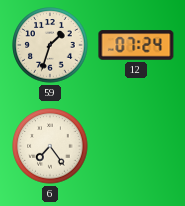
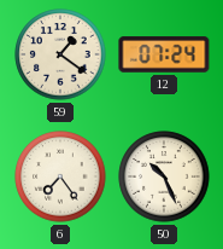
59: 1:33 -> 1:21 (60, 54)
50: none -> 10:26 (164, 176)
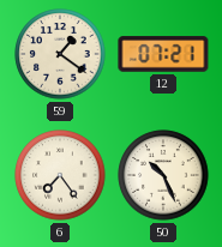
12: 07:24 -> 07:21 (163, 54)
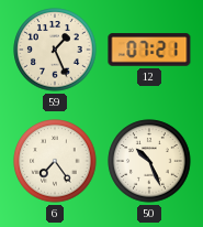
59: 1:21 -> 1:26 (55, 50)
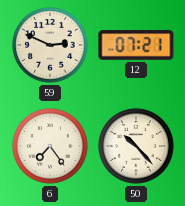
59: 1:26 -> 2:49 (50, 45)
50: 10:26 -> 10:23 (136, 146)
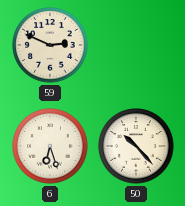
12: 07:21 -> none (136, 45)
6: 7:24 -> 6:27 (50, 146)
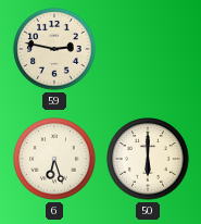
59: 2:49 -> 2:47 (54, 49)
50: 10:23 -> 6:00 (148, 159)
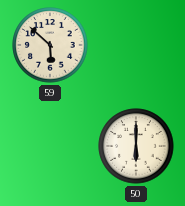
59: 2:47 -> 5:52 (50, 45)
6: 6:27 -> none (54, 159)
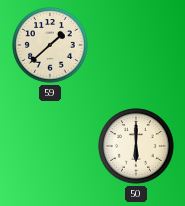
59: 5:52 -> 1:38 (50, 45)
